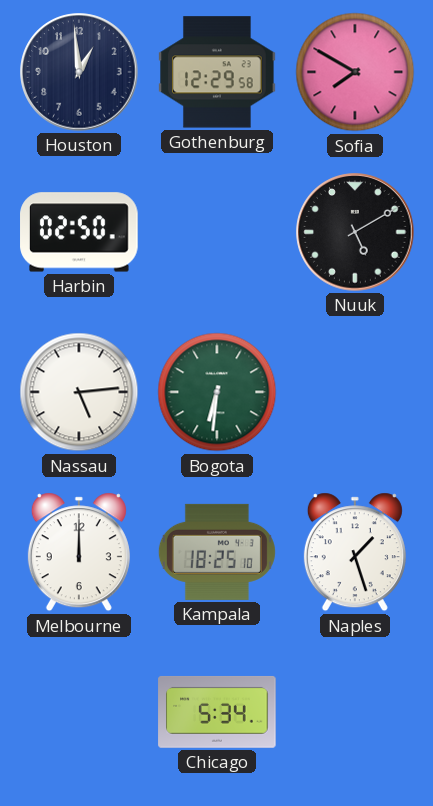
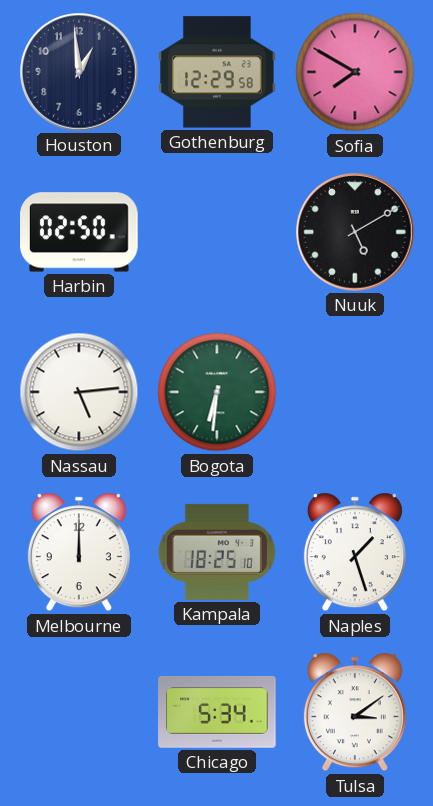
Tulsa: none -> 3:09 (355, 712)
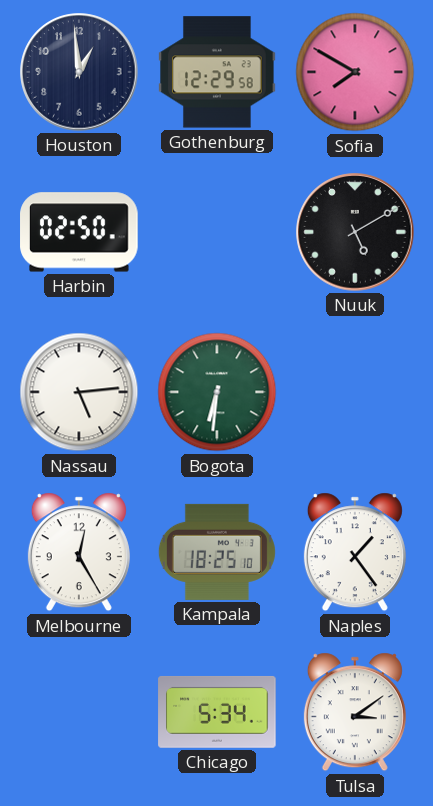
Melbourne: 12:00 -> 12:25 (79, 552)
Naples: 1:27 -> 1:24 (355, 552)
